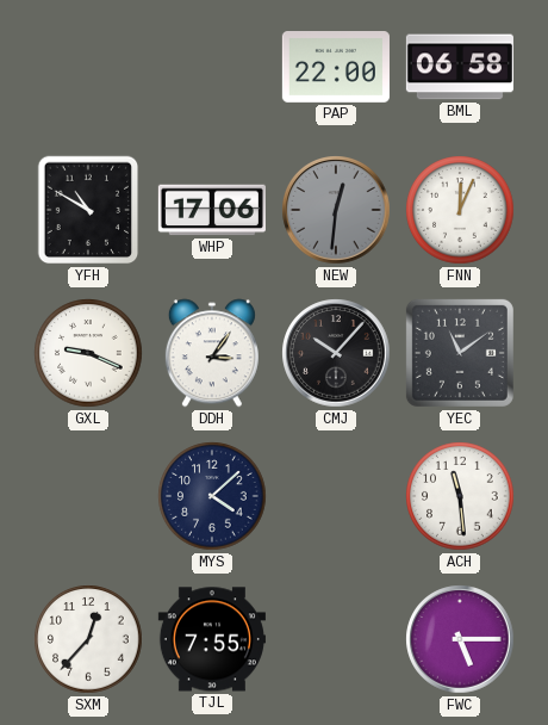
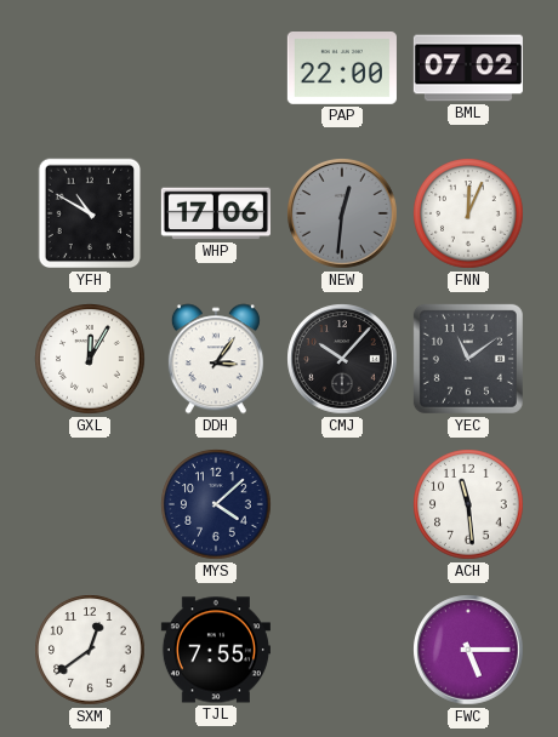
BML: 06:58 -> 07:02 (468, 68)
GXL: 9:19 -> 12:05 (90, 359)
SXM: 12:37 -> 12:39 (90, 650)
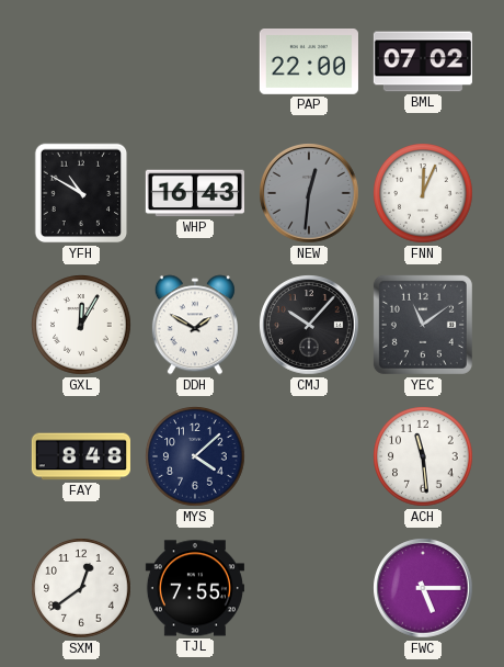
WHP: 17:06 -> 16:43 (195, 193)
DDH: 3:06 -> 1:50 (195, 325)
FAY: none -> 8:48 (81, 456)
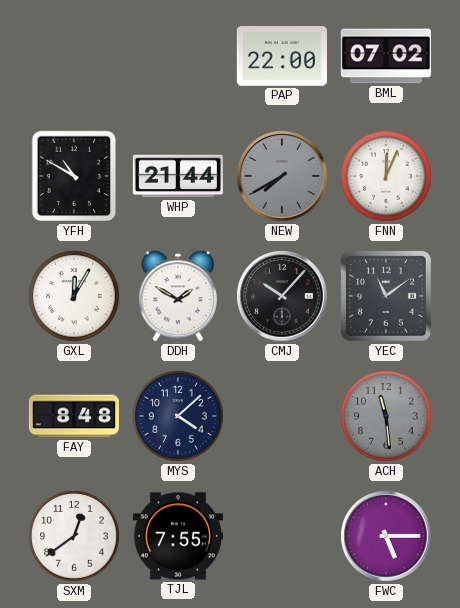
WHP: 16:43 -> 21:44 (178, 176)
NEW: 12:31 -> 7:40 (282, 176)
ACH dial: white -> grey (386, 416)
